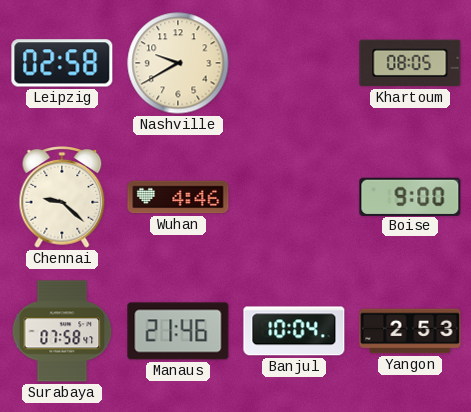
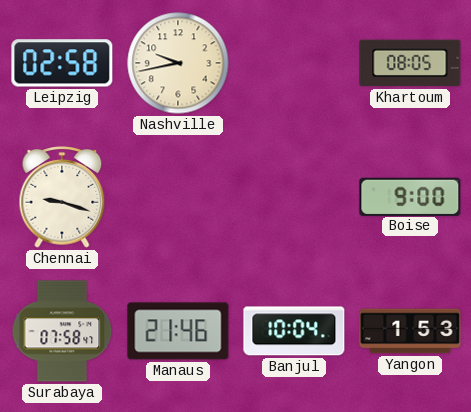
Nashville: 9:40 -> 9:43 (178, 63)
Chennai: 9:22 -> 9:18 (62, 198)
Wuhan: 4:46 -> none (178, 197)
Yangon: 2:53 -> 1:53 (410, 331)
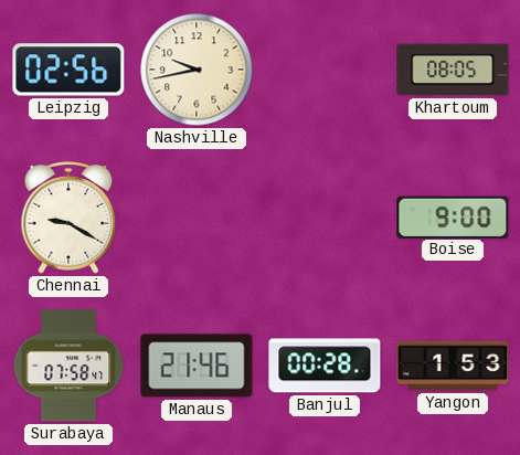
Leipzig: 02:58 -> 02:56 (68, 70)
Chennai: 9:18 -> 9:20 (68, 219)
Banjul: 10:04 -> 00:28 (325, 366)
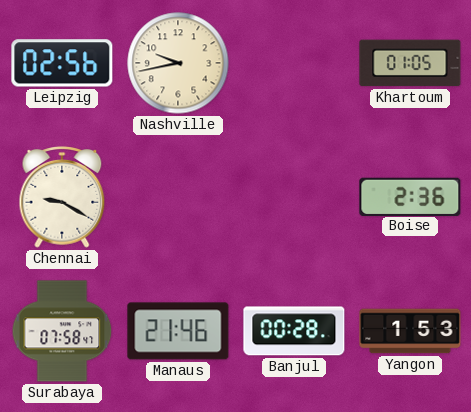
Khartoum: 08:05 -> 01:05 (410, 63)
Boise: 9:00 -> 2:36 (410, 196)
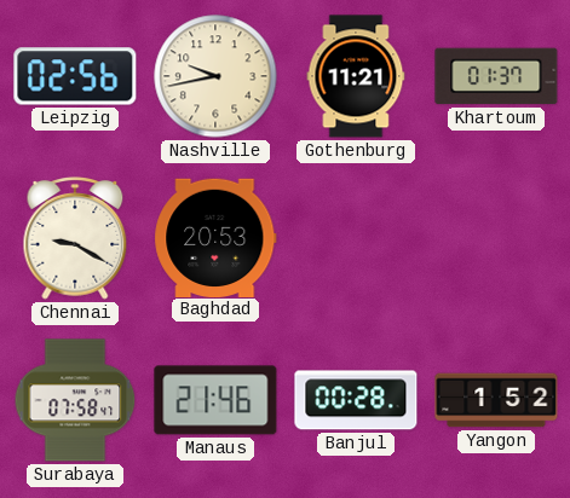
Gothenburg: none -> 11:21 (356, 76)
Khartoum: 01:05 -> 01:37 (496, 76)
Baghdad: none -> 20:53 (215, 237)
Boise: 2:36 -> none (410, 196)
Yangon: 1:53 -> 1:52 (496, 400)
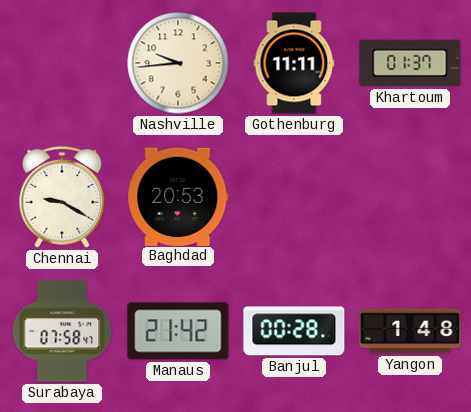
Leipzig: 02:56 -> none (75, 76)
Nashville: 9:43 -> 9:44 (178, 63)
Gothenburg: 11:21 -> 11:11 (294, 63)
Manaus: 21:46 -> 21:42 (178, 331)
Yangon: 1:52 -> 1:48 (410, 331)
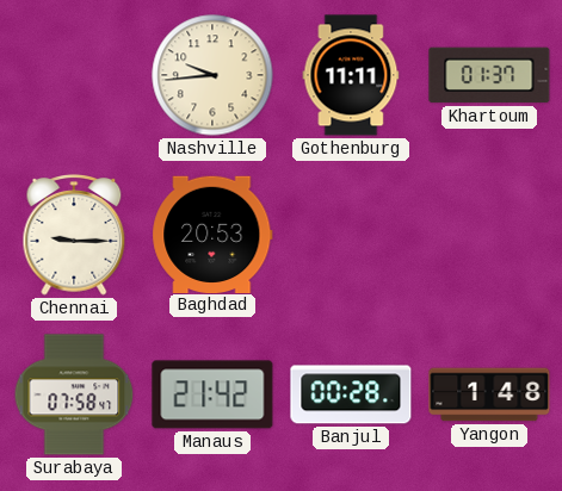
Chennai: 9:20 -> 9:15 (74, 236)
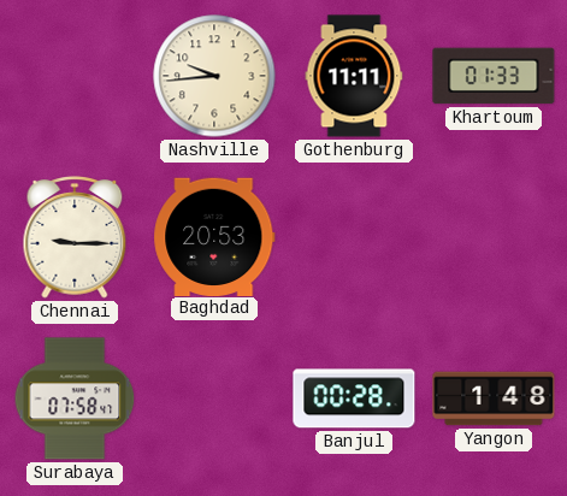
Khartoum: 01:37 -> 01:33 (494, 76)
Manaus: 21:42 -> none (212, 394)
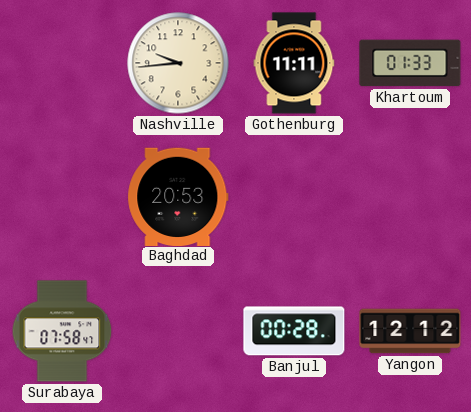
Chennai: 9:15 -> none (75, 238)
Yangon: 1:48 -> 12:12 (410, 331)
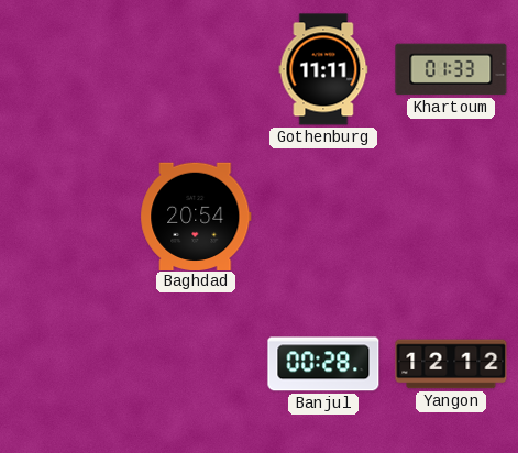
Nashville: 9:44 -> none (178, 63)
Baghdad: 20:53 -> 20:54 (196, 216)
Surabaya: 07:58 -> none (62, 331)
